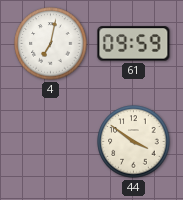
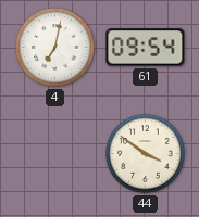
61: 09:59 -> 09:54 (146, 48)
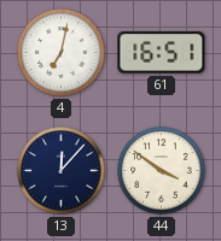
61: 09:54 -> 16:51 (162, 53)
13: none -> 12:07 (62, 171)
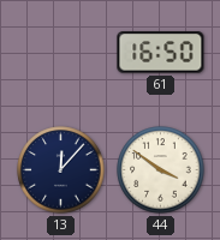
4: 7:02 -> none (62, 53)
61: 16:51 -> 16:50 (161, 53)
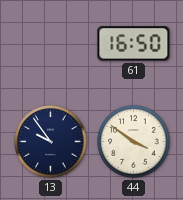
13: 12:07 -> 9:54 (51, 142)
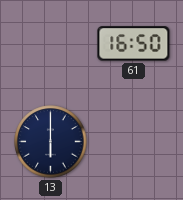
13: 9:54 -> 6:00 (51, 142)
44: 3:51 -> none (134, 142)
